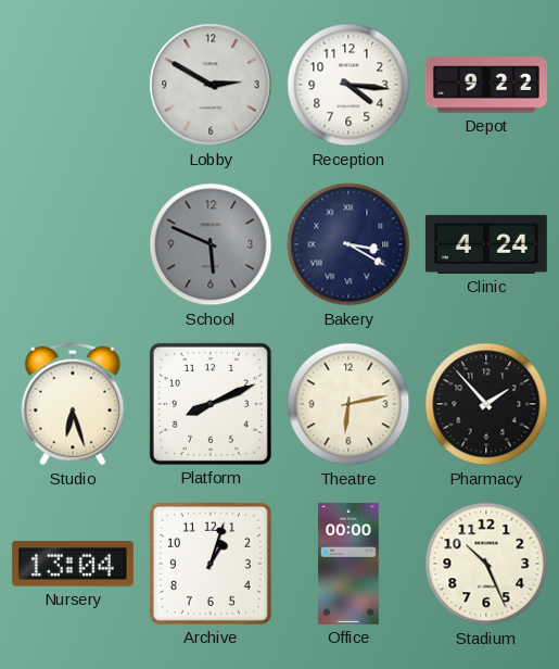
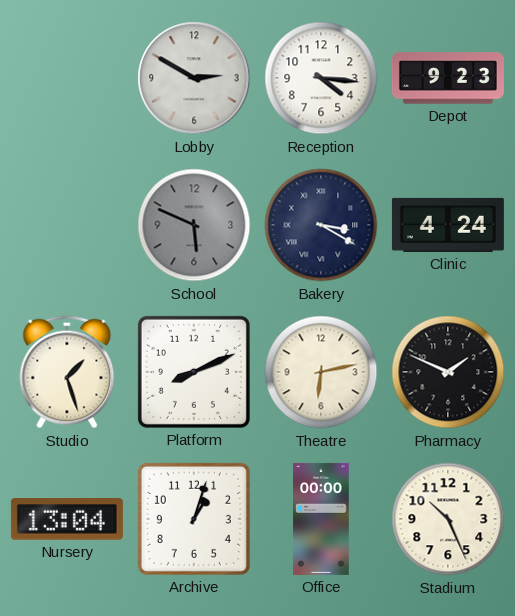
Depot: 9:22 -> 9:23 (448, 78)
Studio: 6:27 -> 1:27 (67, 372)
Pharmacy: 1:53 -> 1:49 (448, 372)
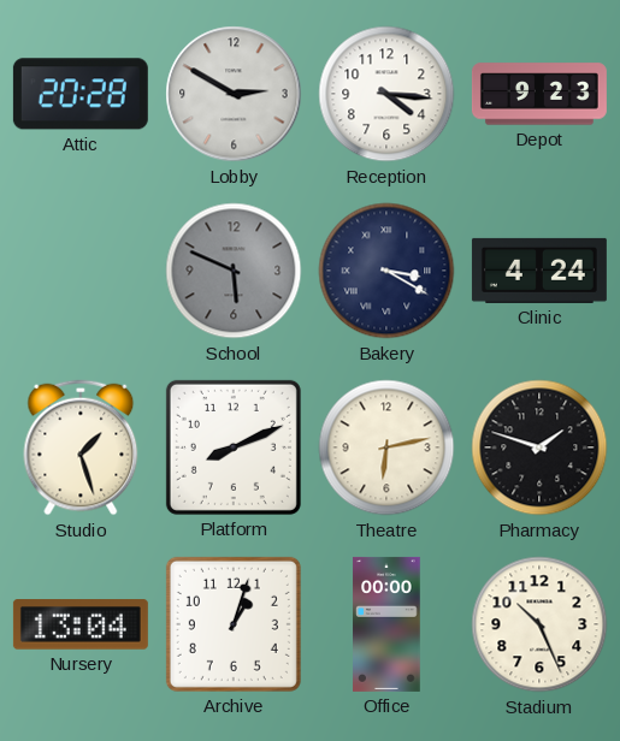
Attic: none -> 20:28 (81, 94)
Pharmacy: 1:49 -> 1:48 (539, 447)
